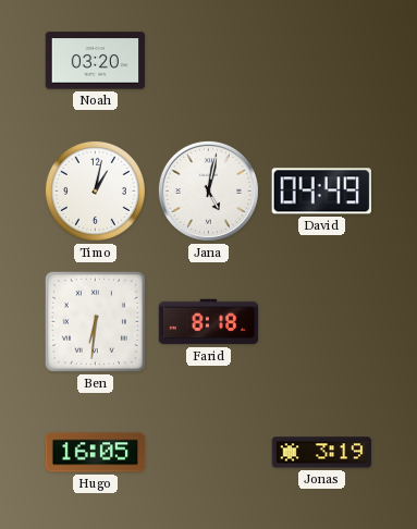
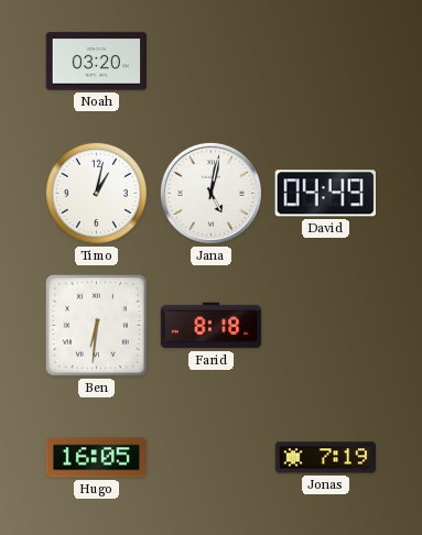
Jonas: 3:19 -> 7:19 (326, 458)
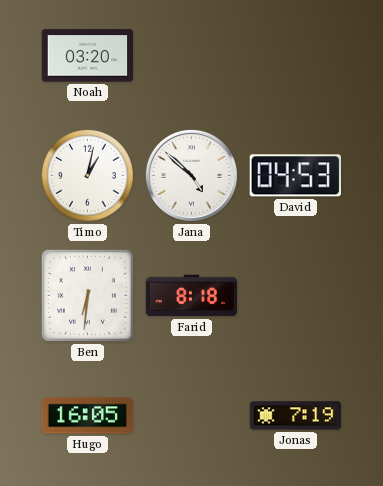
Jana: 5:02 -> 4:52 (191, 175)
David: 04:49 -> 04:53 (295, 176)
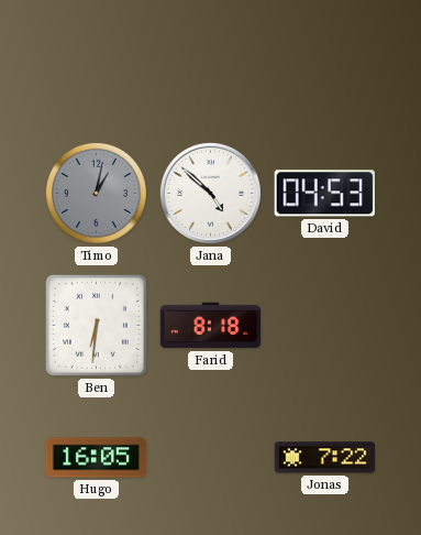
Noah: 03:20 -> none (88, 56)
Timo dial: white -> grey (96, 193)
Jonas: 7:19 -> 7:22 (325, 458)
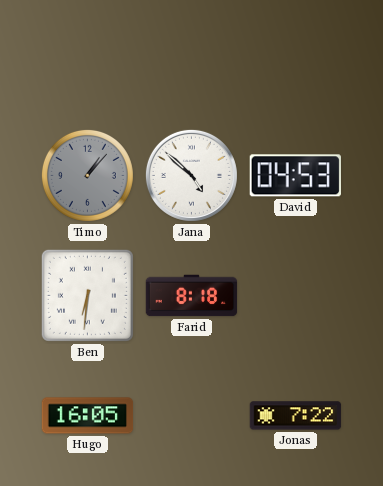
Timo: 1:02 -> 1:07 (87, 175)
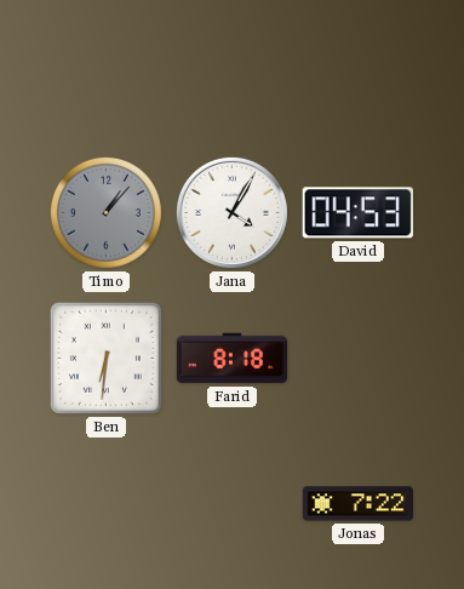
Jana: 4:52 -> 4:05 (231, 212)
Hugo: 16:05 -> none (88, 416)
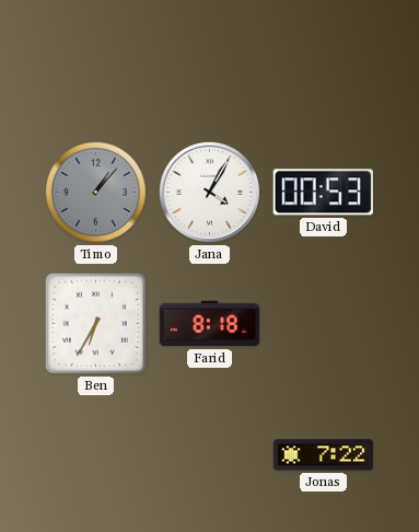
David: 04:53 -> 00:53 (323, 193)
Ben: 6:31 -> 6:35 (95, 323)
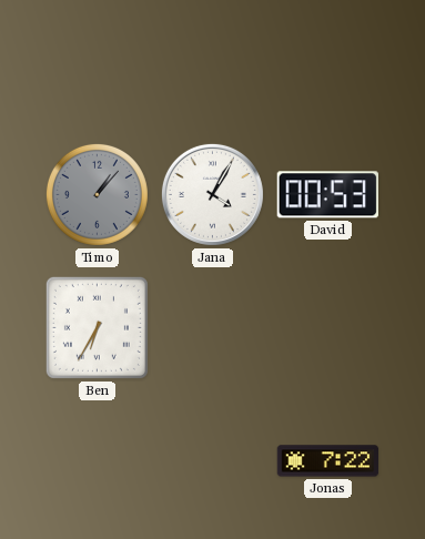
Farid: 8:18 -> none (210, 324)
